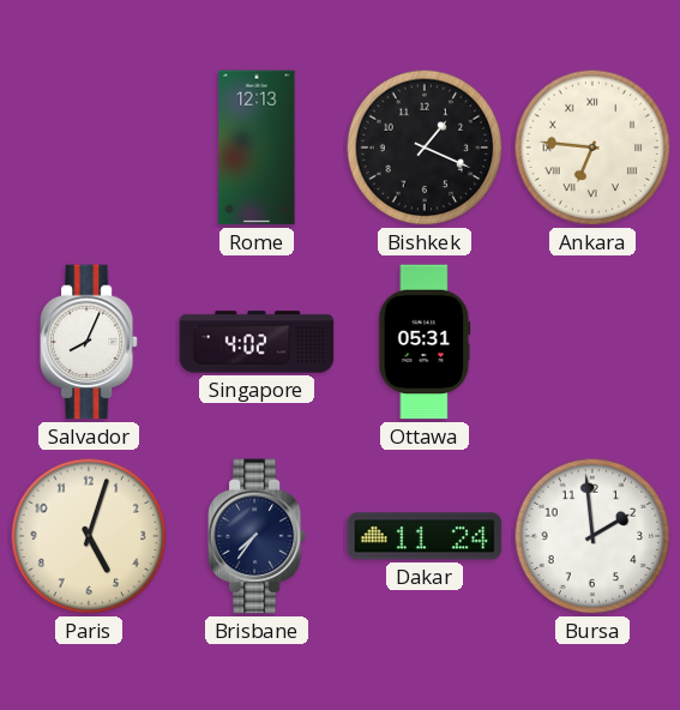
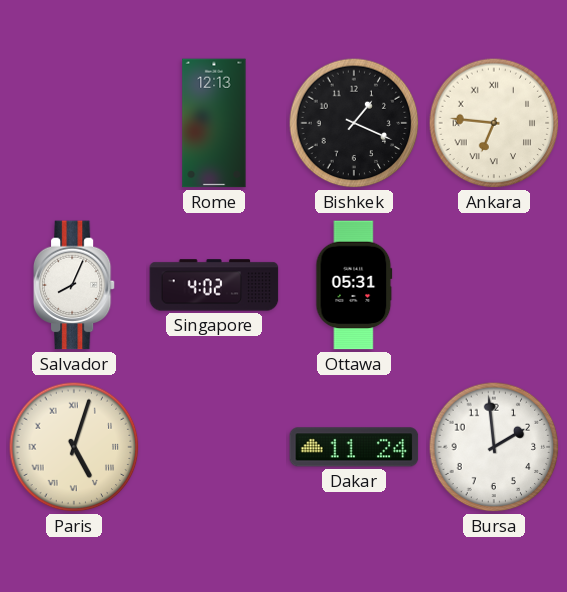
Paris numerals: Arabic -> Roman (74, 447)
Brisbane: 7:36 -> none (257, 536)
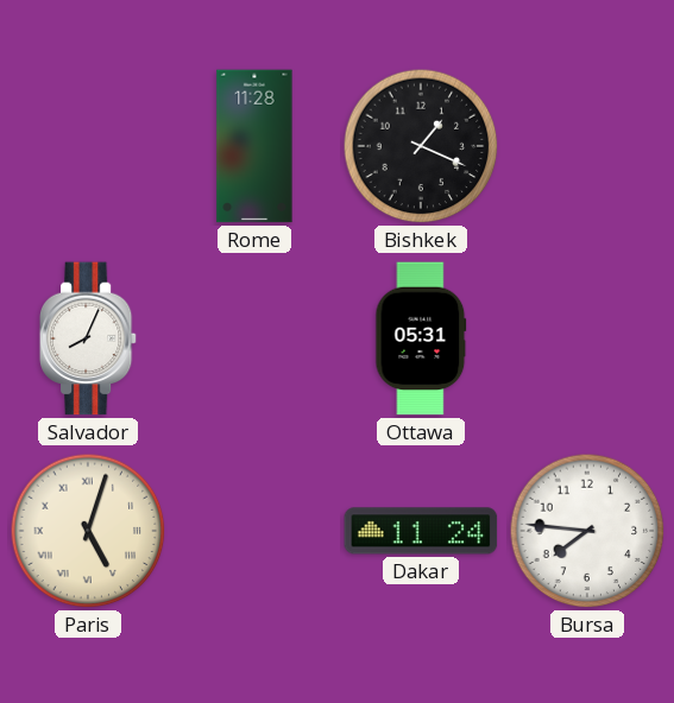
Rome: 12:13 -> 11:28 (254, 146)
Ankara: 6:46 -> none (494, 123)
Singapore: 4:02 -> none (214, 285)
Bursa: 1:59 -> 7:46 (587, 531)
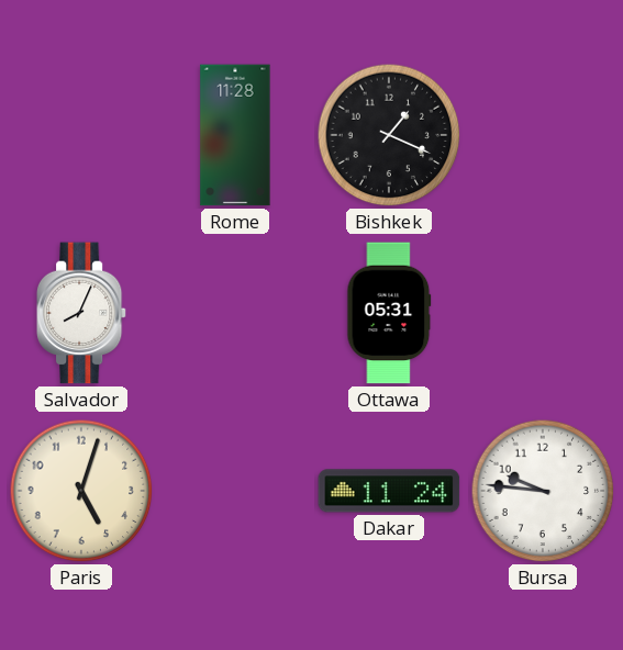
Paris numerals: Roman -> Arabic (81, 491)
Bursa: 7:46 -> 9:46 (543, 491)
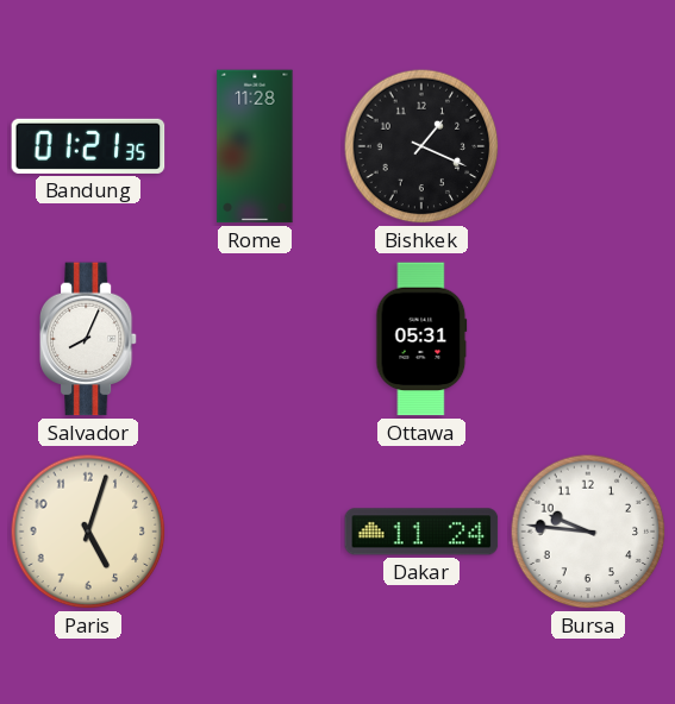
Bandung: none -> 01:21 (88, 146)
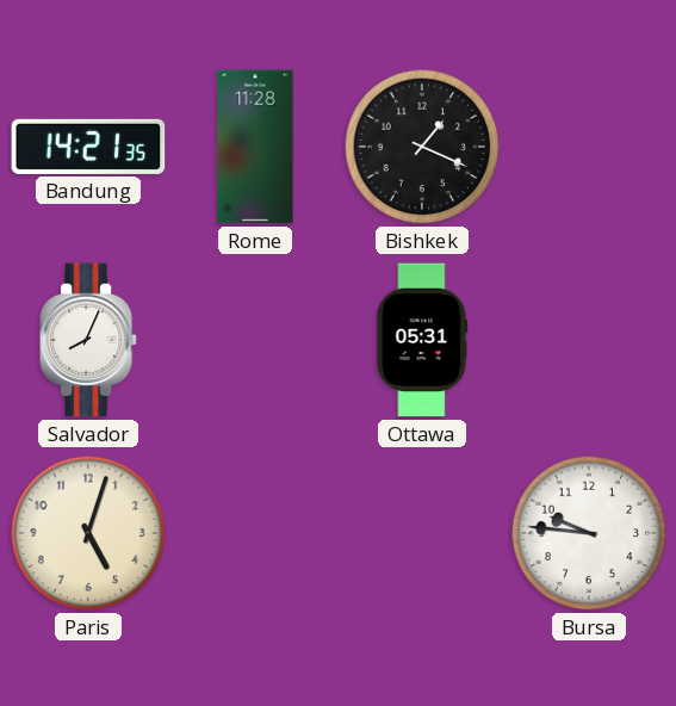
Bandung: 01:21 -> 14:21 (88, 147)
Dakar: 11:24 -> none (421, 532)
